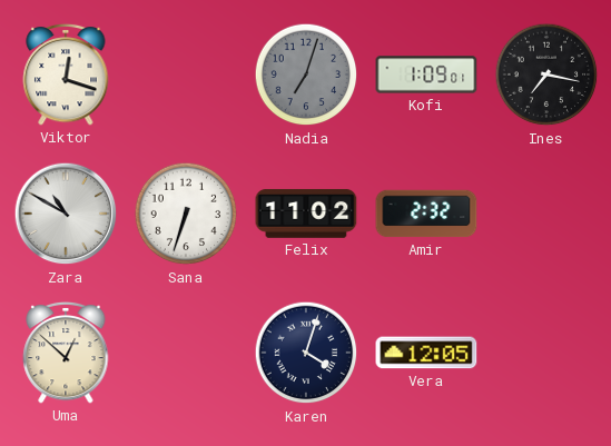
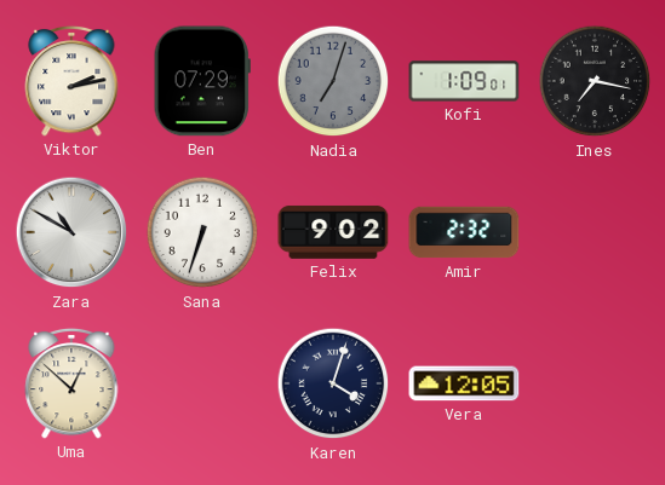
Viktor: 12:18 -> 2:13 (71, 81)
Ben: none -> 07:29 (202, 81)
Felix: 11:02 -> 9:02 (333, 232)
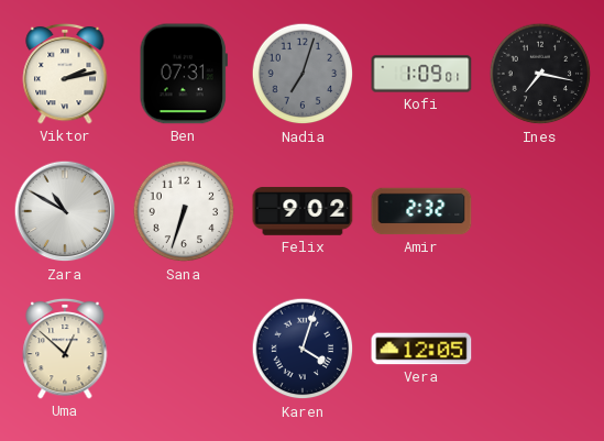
Ben: 07:29 -> 07:31 (184, 74)
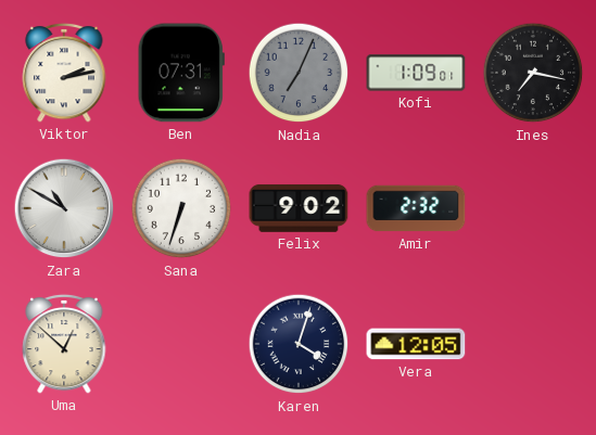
Nadia: 7:03 -> 7:04 (299, 73)
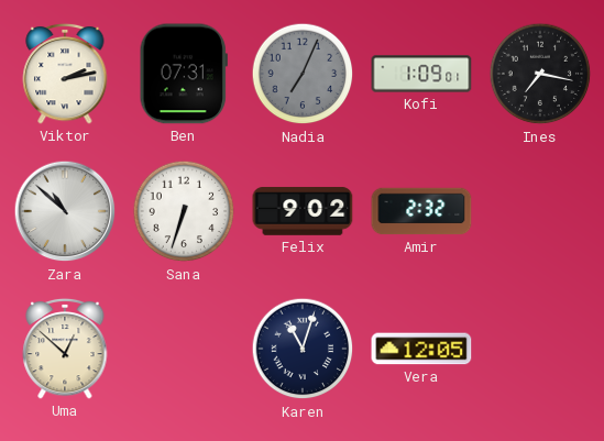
Zara: 10:50 -> 10:52 (65, 211)
Karen: 4:03 -> 11:03 (303, 349)
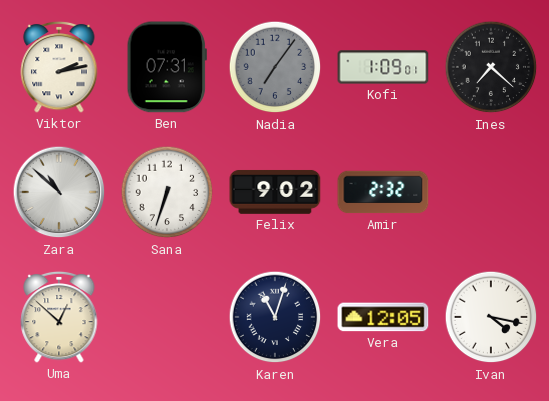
Nadia: 7:04 -> 7:06 (275, 67)
Ines: 7:17 -> 7:22 (491, 67)
Ivan: none -> 4:17 (491, 317)
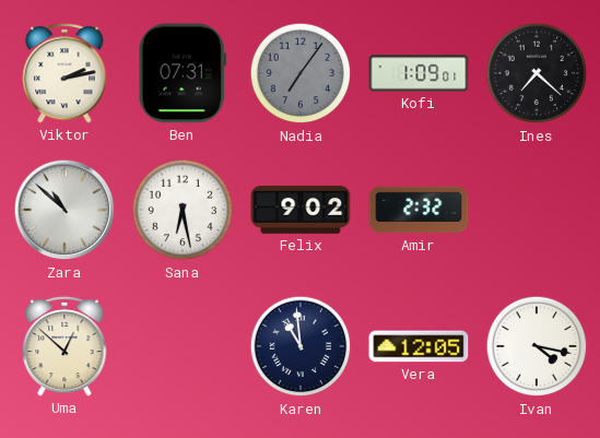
Sana: 6:33 -> 6:28 (183, 210)
Karen: 11:03 -> 10:59 (301, 346)
